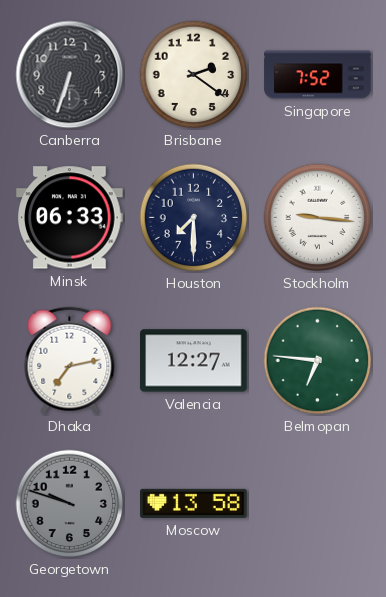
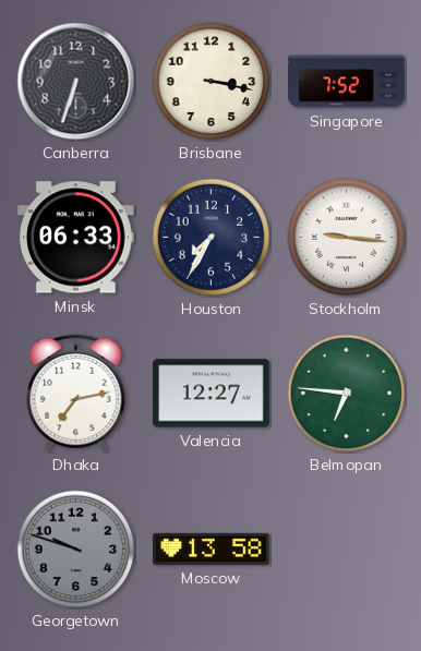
Brisbane: 2:21 -> 3:17 (212, 82)
Houston: 7:30 -> 7:35 (212, 238)
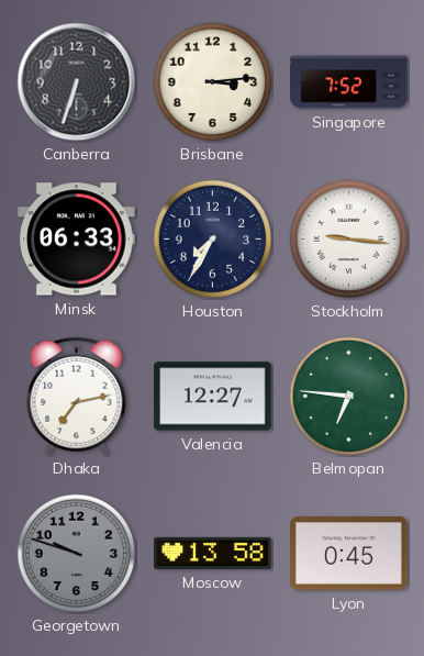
Brisbane: 3:17 -> 3:14 (213, 82)
Lyon: none -> 0:45 (349, 554)
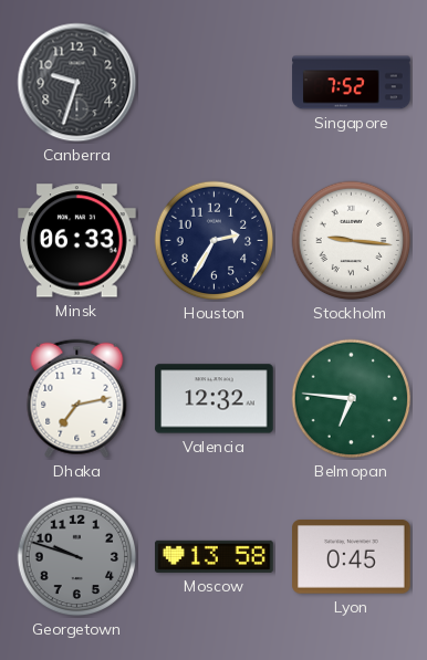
Canberra: 6:33 -> 9:33 (77, 83)
Brisbane: 3:14 -> none (213, 82)
Houston: 7:35 -> 2:35 (215, 241)
Valencia: 12:27 -> 12:32 (215, 399)
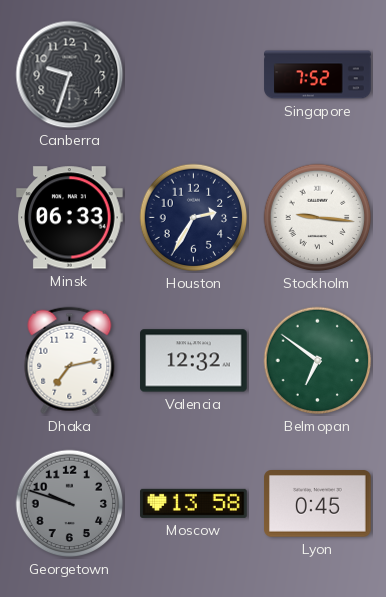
Belmopan: 6:46 -> 6:51 (318, 361)
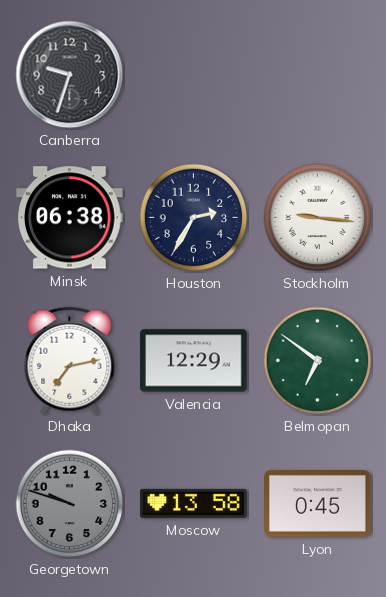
Singapore: 7:52 -> none (318, 75)
Minsk: 06:33 -> 06:38 (70, 218)
Valencia: 12:32 -> 12:29 (194, 361)
